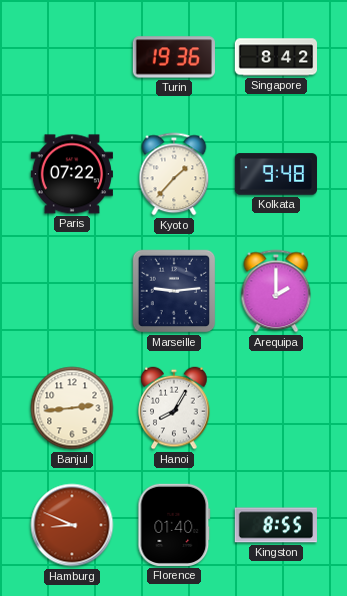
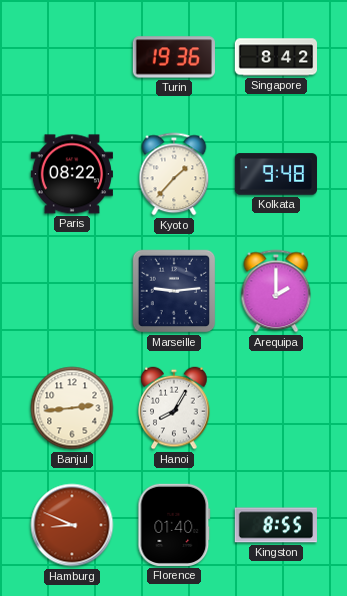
Paris: 07:22 -> 08:22 (72, 174)
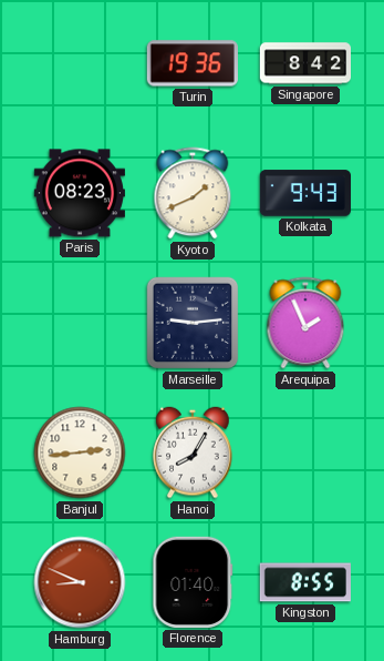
Paris: 08:22 -> 08:23 (80, 193)
Kyoto: 1:37 -> 1:41 (193, 193)
Kolkata: 9:48 -> 9:43 (304, 193)
Arequipa: 2:00 -> 1:56 (305, 323)
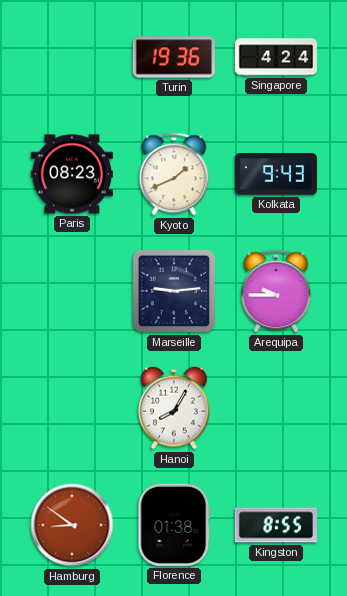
Singapore: 8:42 -> 4:24 (275, 57)
Arequipa: 1:56 -> 9:45 (276, 291)
Banjul: 2:44 -> none (80, 452)
Hamburg: 8:49 -> 8:51 (72, 525)
Florence: 01:40 -> 01:38 (174, 525)
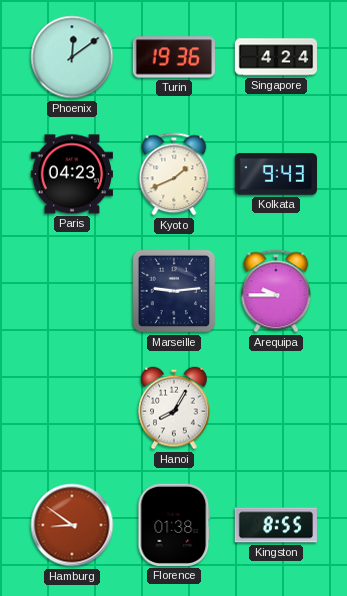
Phoenix: none -> 12:09 (72, 57)
Paris: 08:23 -> 04:23 (72, 174)
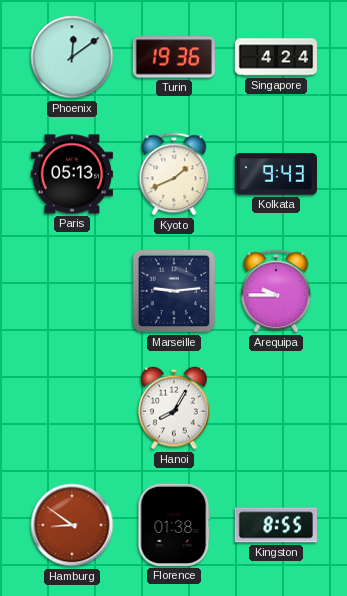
Paris: 04:23 -> 05:13 (72, 174)
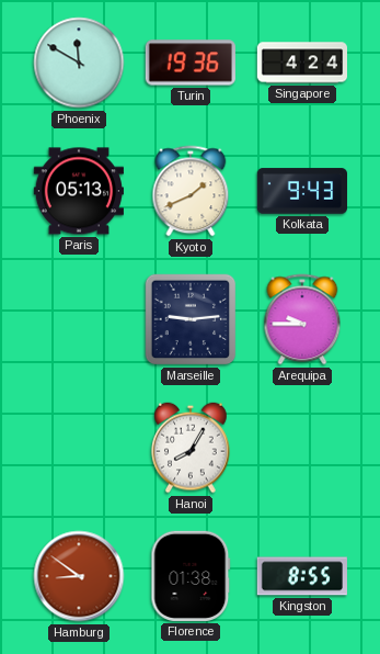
Phoenix: 12:09 -> 11:50 (79, 63)
